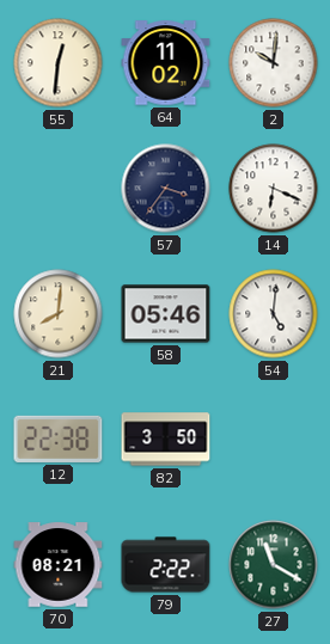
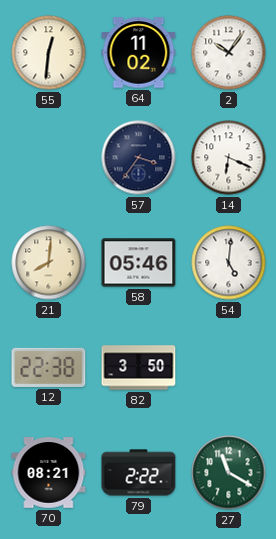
2: 10:01 -> 10:06 (229, 53)
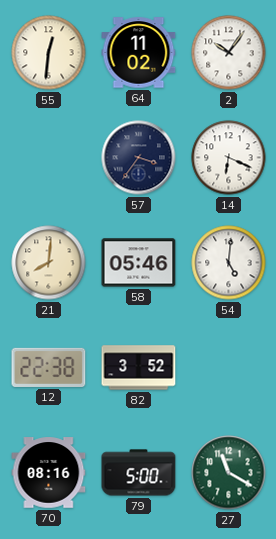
82: 3:50 -> 3:52 (139, 368)
70: 08:21 -> 08:16 (49, 473)
79: 2:22 -> 5:00 (139, 473)
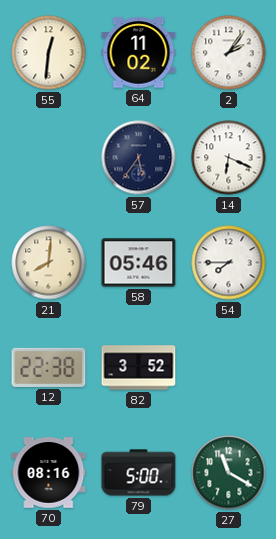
2: 10:06 -> 2:06 (229, 53)
57: 3:36 -> 5:36 (139, 158)
54: 5:01 -> 7:45 (229, 263)
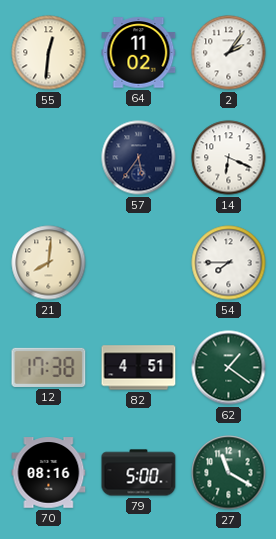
58: 05:46 -> none (139, 263)
12: 22:38 -> 17:38 (49, 367)
82: 3:52 -> 4:51 (139, 368)
62: none -> 1:21 (229, 368)
